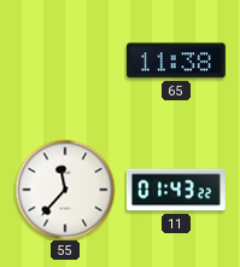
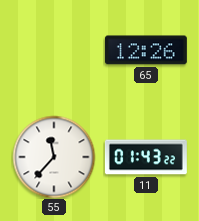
65: 11:38 -> 12:26 (146, 50)
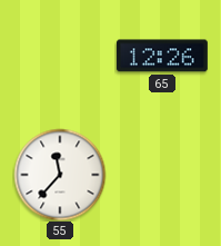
11: 01:43 -> none (146, 157)
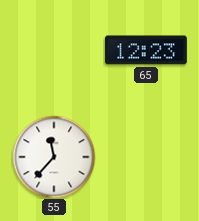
65: 12:26 -> 12:23 (146, 50)
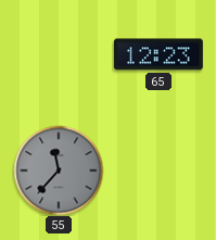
55 dial: white -> grey (59, 170)
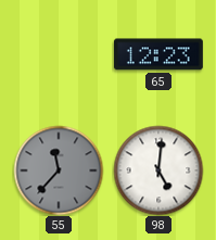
98: none -> 5:01 (158, 170)
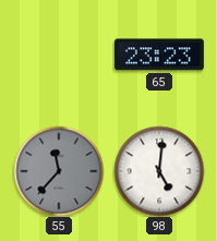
65: 12:23 -> 23:23 (159, 55)
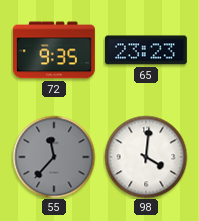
72: none -> 9:35 (54, 50)
98: 5:01 -> 4:01 (146, 157)
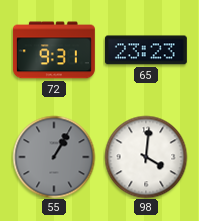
72: 9:35 -> 9:31 (54, 50)
55: 11:37 -> 1:05 (54, 157)
